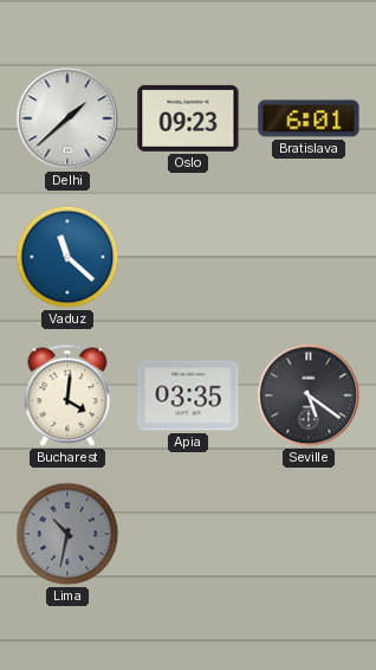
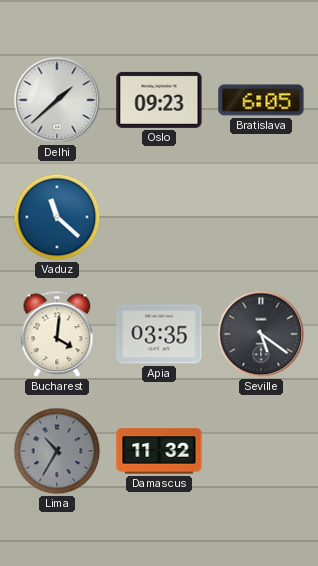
Bratislava: 6:01 -> 6:05 (261, 100)
Lima: 10:32 -> 10:35 (57, 451)
Damascus: none -> 11:32 (159, 451)
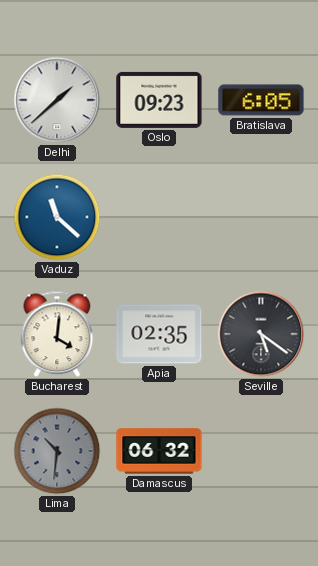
Apia: 03:35 -> 02:35 (159, 334)
Lima: 10:35 -> 10:31 (57, 451)
Damascus: 11:32 -> 06:32 (159, 451)
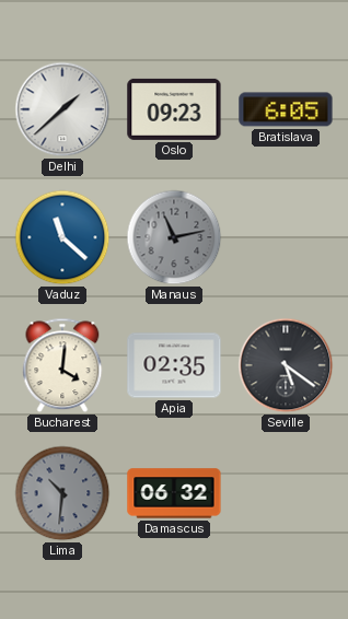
Manaus: none -> 11:13 (174, 237)
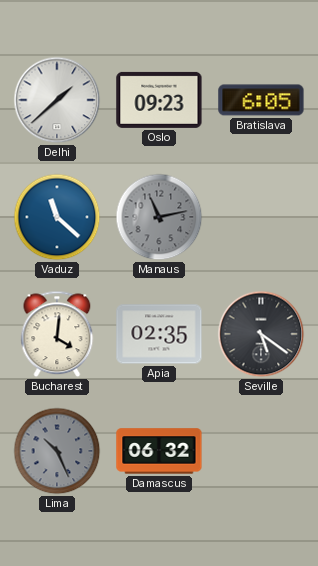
Lima: 10:31 -> 10:26 (57, 451)
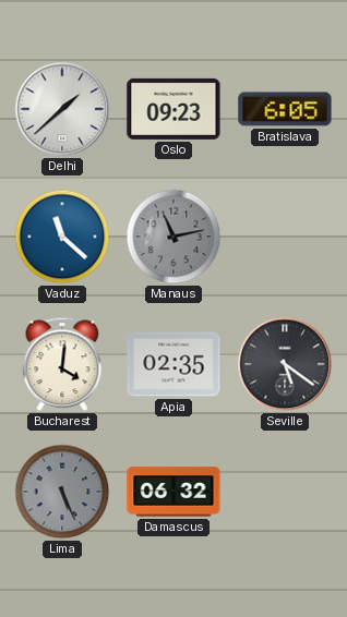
Lima: 10:26 -> 5:26 (62, 492)
